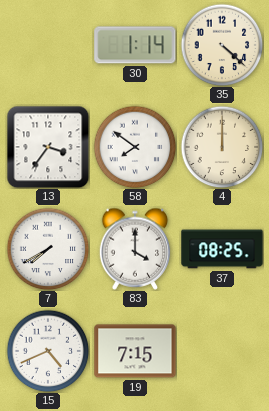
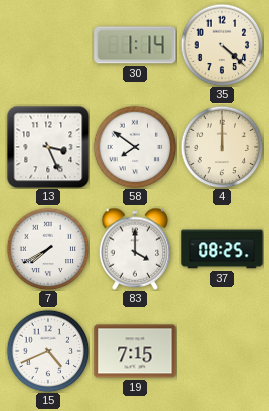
13: 3:36 -> 3:26 (48, 147)
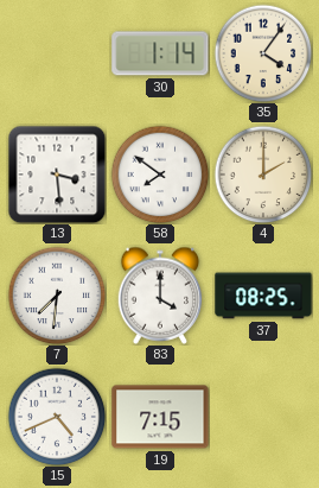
35: 4:22 -> 4:06 (263, 53)
13: 3:26 -> 3:29 (57, 175)
4: 12:00 -> 2:00 (263, 175)
7: 7:40 -> 7:31 (57, 296)
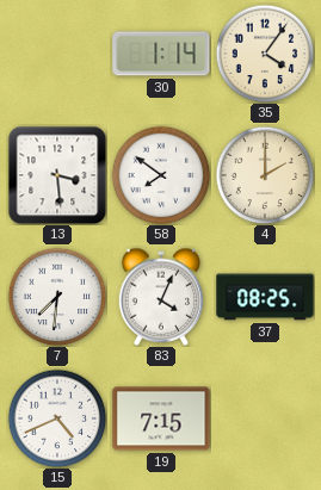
83: 4:00 -> 4:04 (161, 297)
